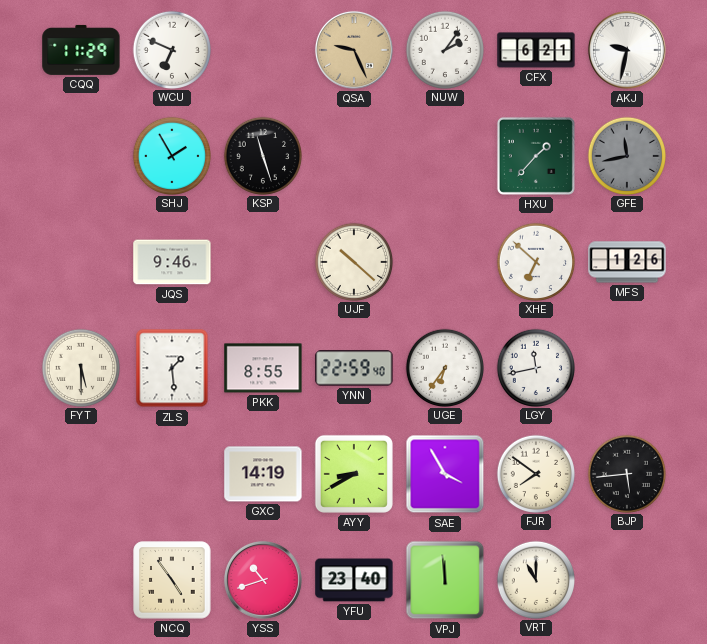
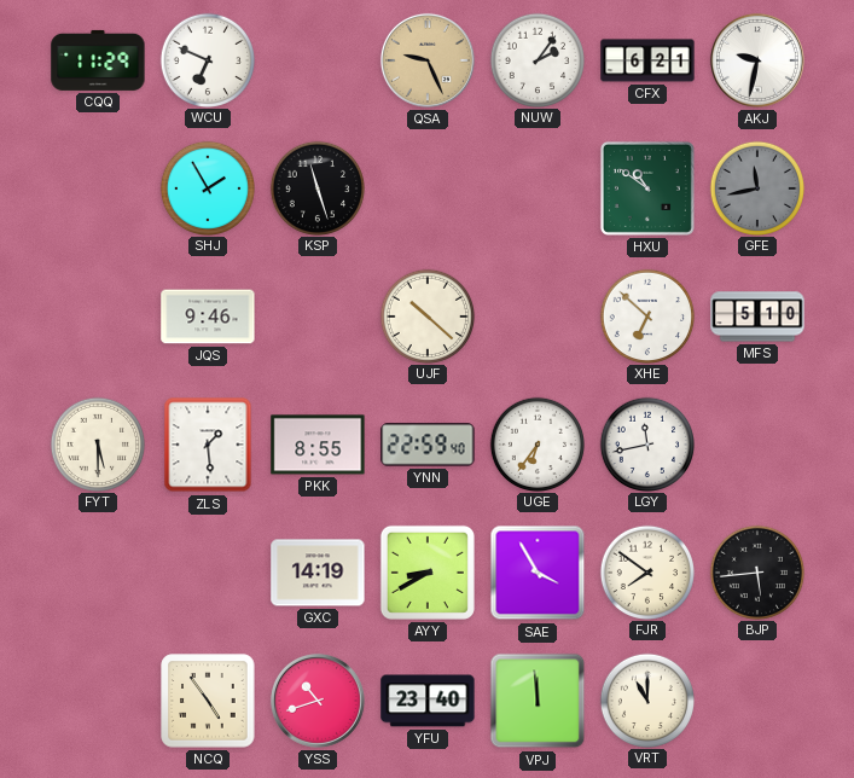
HXU: 1:37 -> 10:51 (647, 188)
MFS: 1:26 -> 5:10 (757, 317)
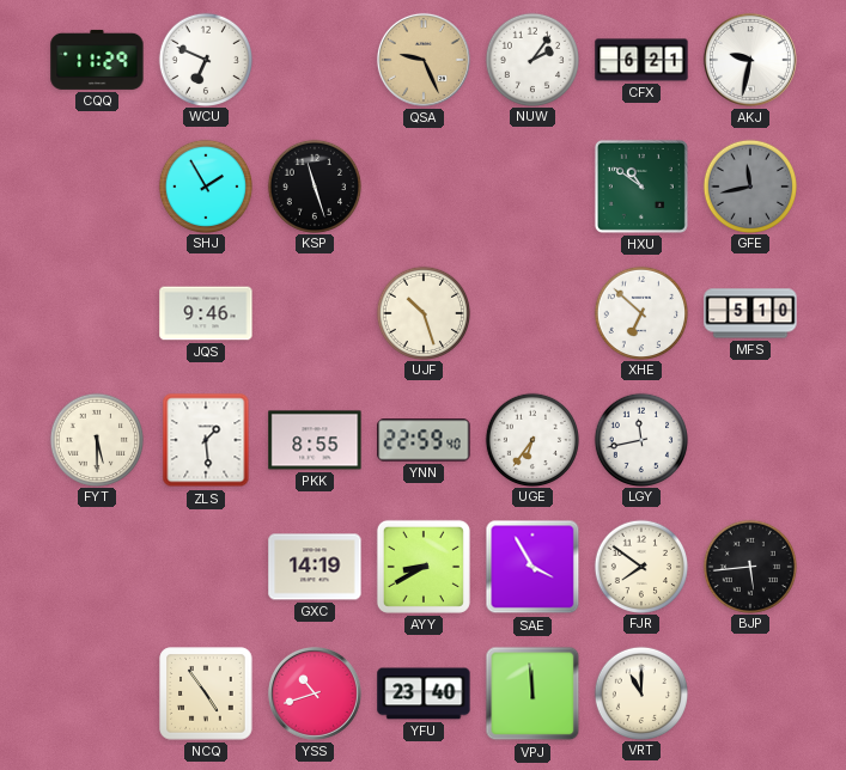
UJF: 10:22 -> 10:27 (422, 312)
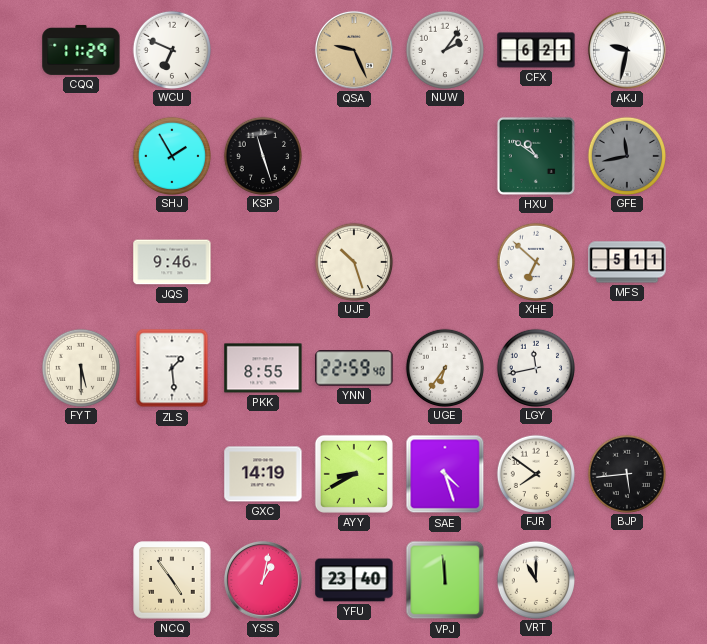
MFS: 5:10 -> 5:11 (627, 262)
SAE: 3:55 -> 4:27 (445, 474)
YSS: 10:42 -> 1:02 (263, 580)
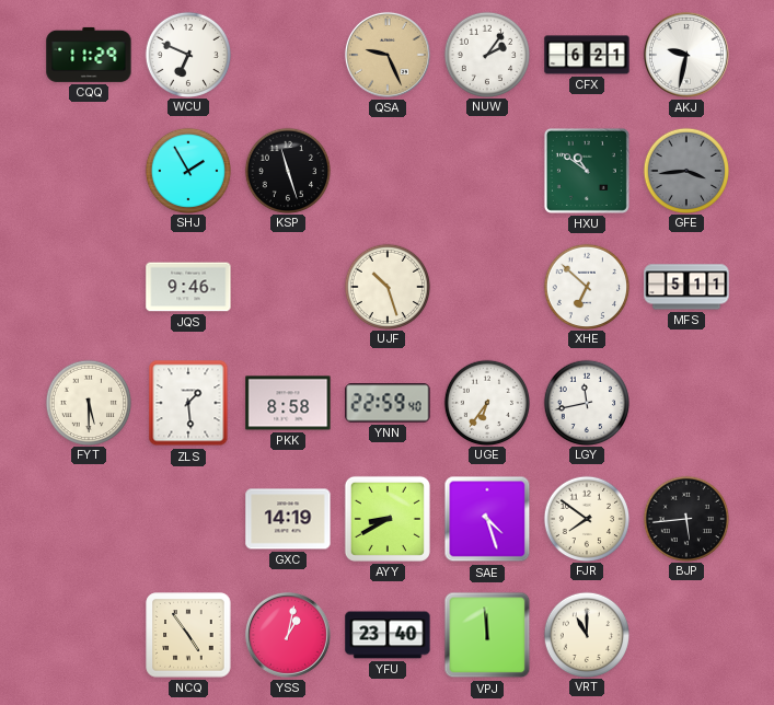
GFE: 11:43 -> 3:44 (685, 170)
PKK: 8:55 -> 8:58 (288, 403)
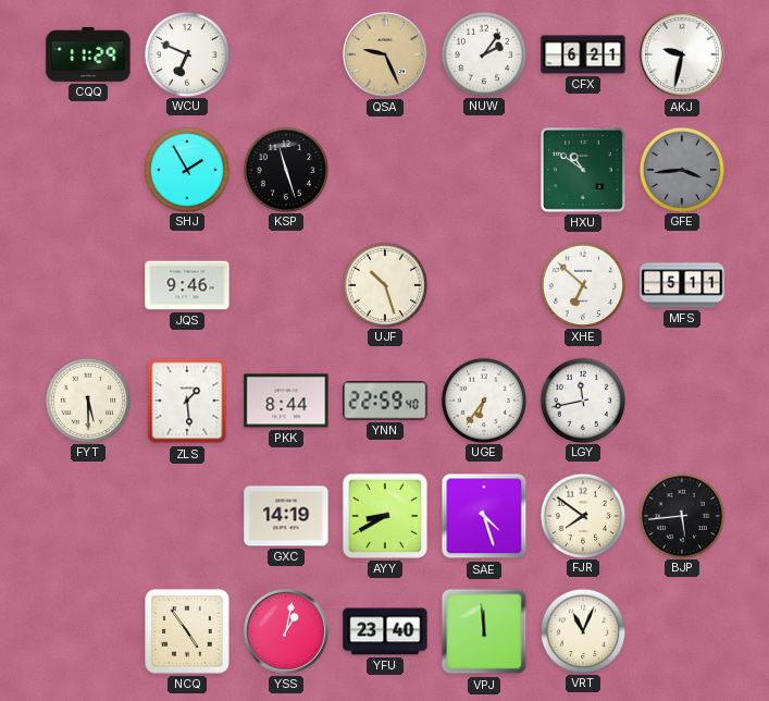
PKK: 8:58 -> 8:44 (286, 401)
VRT: 11:00 -> 11:04 (582, 630)
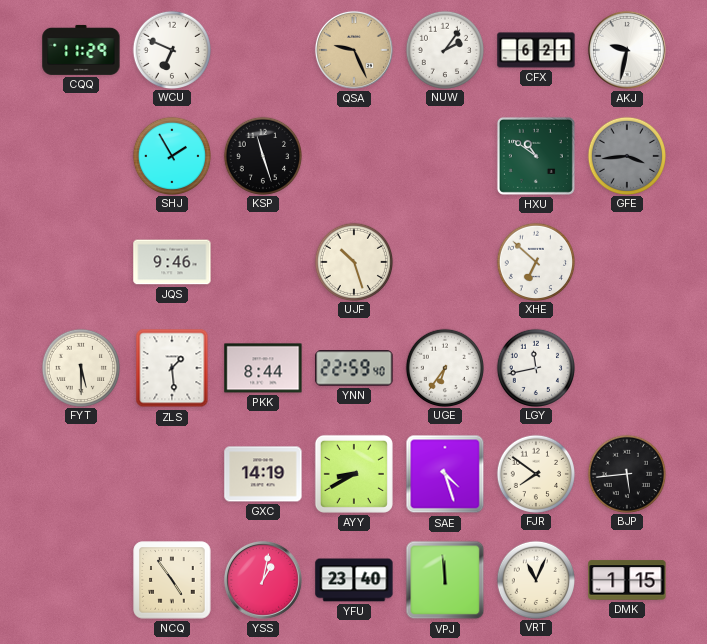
MFS: 5:11 -> none (682, 285)
DMK: none -> 1:15 (627, 580)
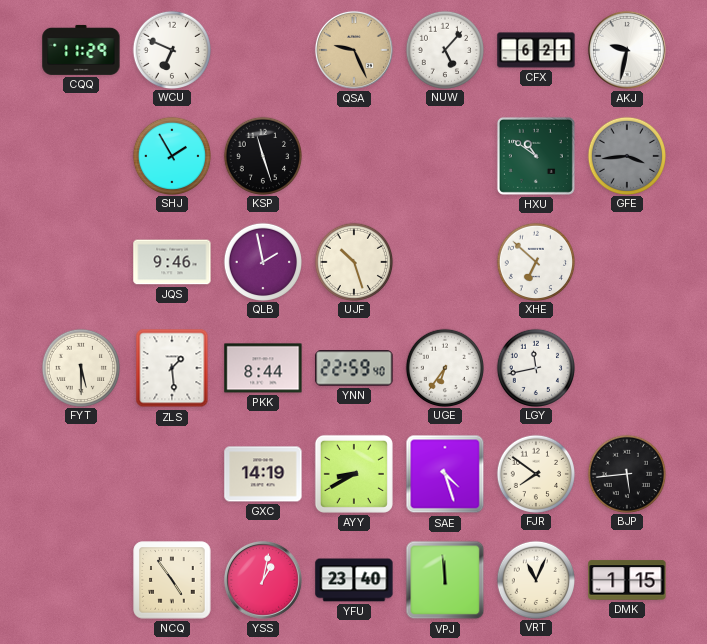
NUW: 2:06 -> 5:07 (444, 49)
QLB: none -> 1:58 (262, 261)
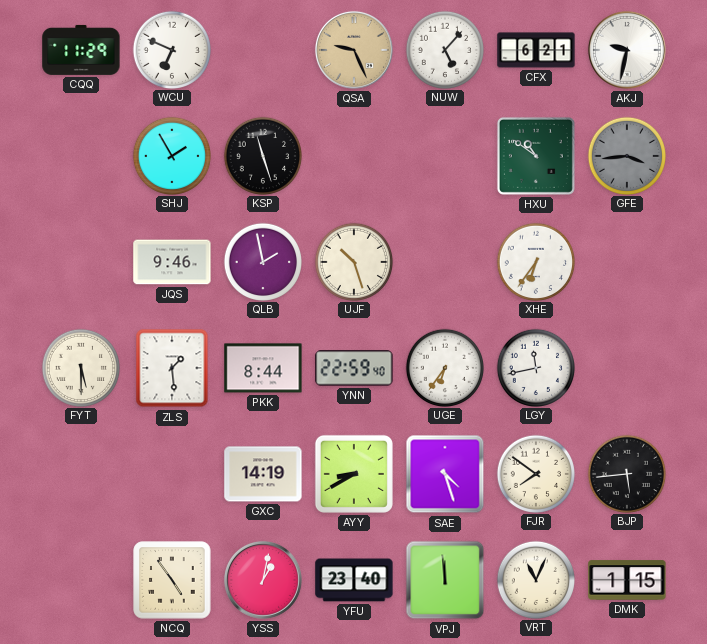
XHE: 6:52 -> 6:36 (535, 261)
